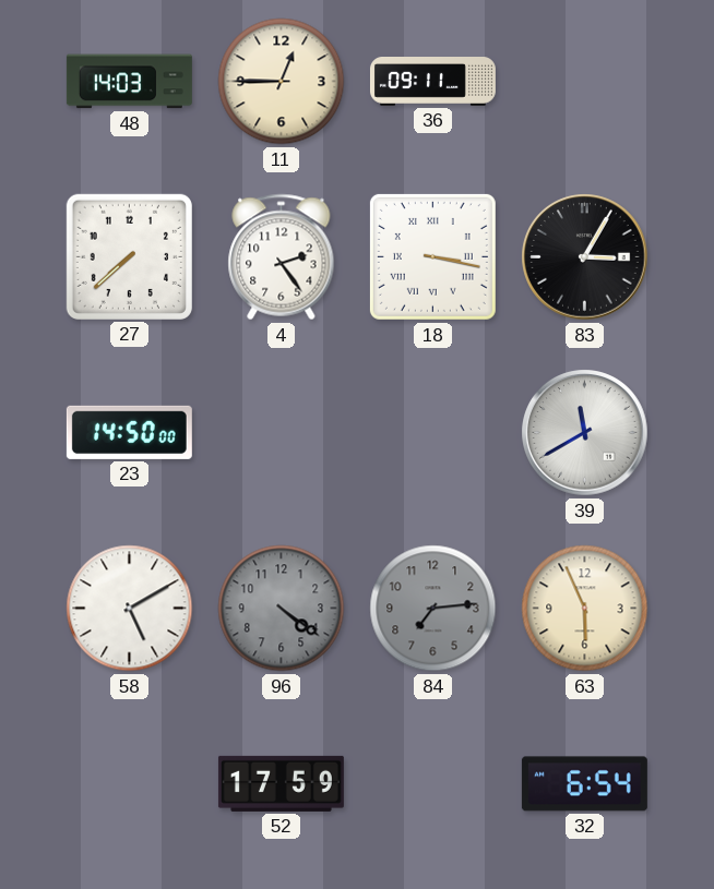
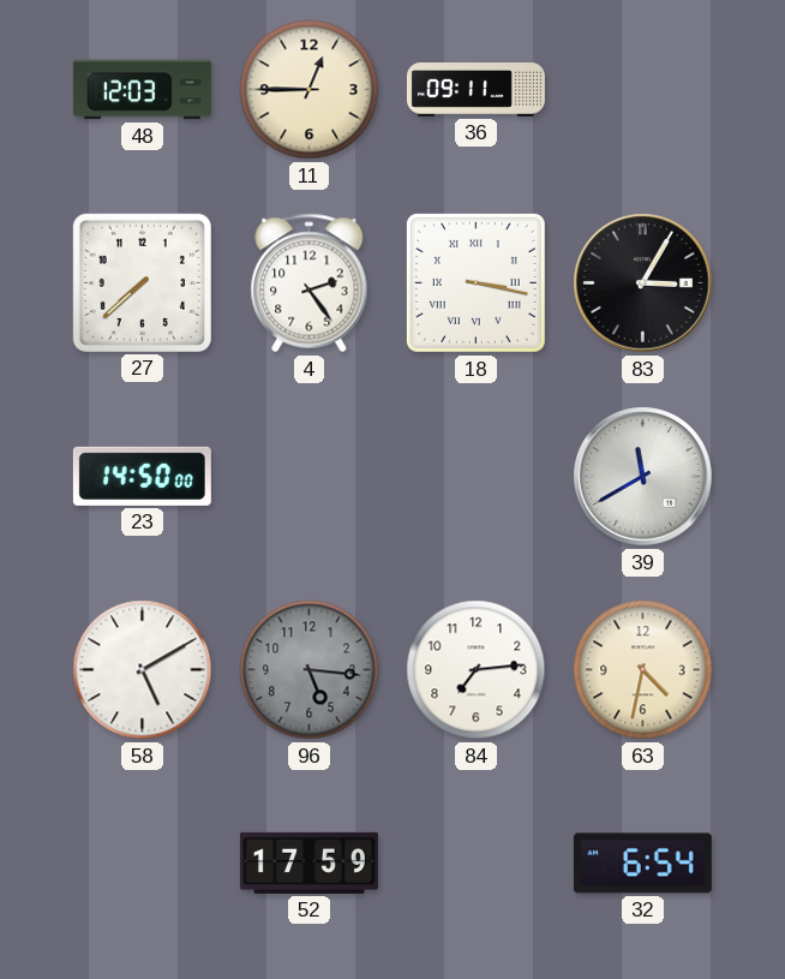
48: 14:03 -> 12:03 (142, 90)
96: 4:21 -> 5:16 (310, 670)
84 dial: grey -> white (477, 670)
63: 5:56 -> 4:32 (643, 670)
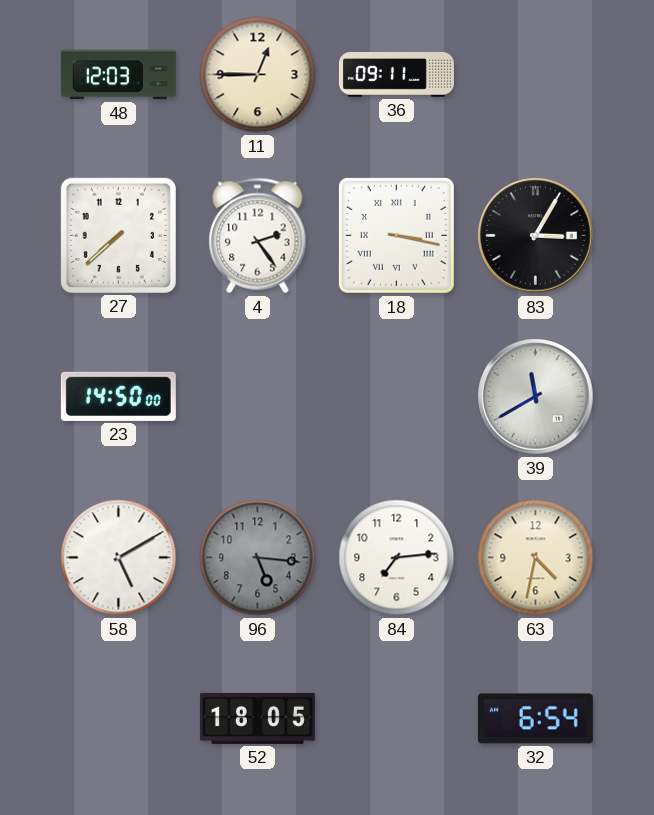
52: 17:59 -> 18:05 (257, 718)
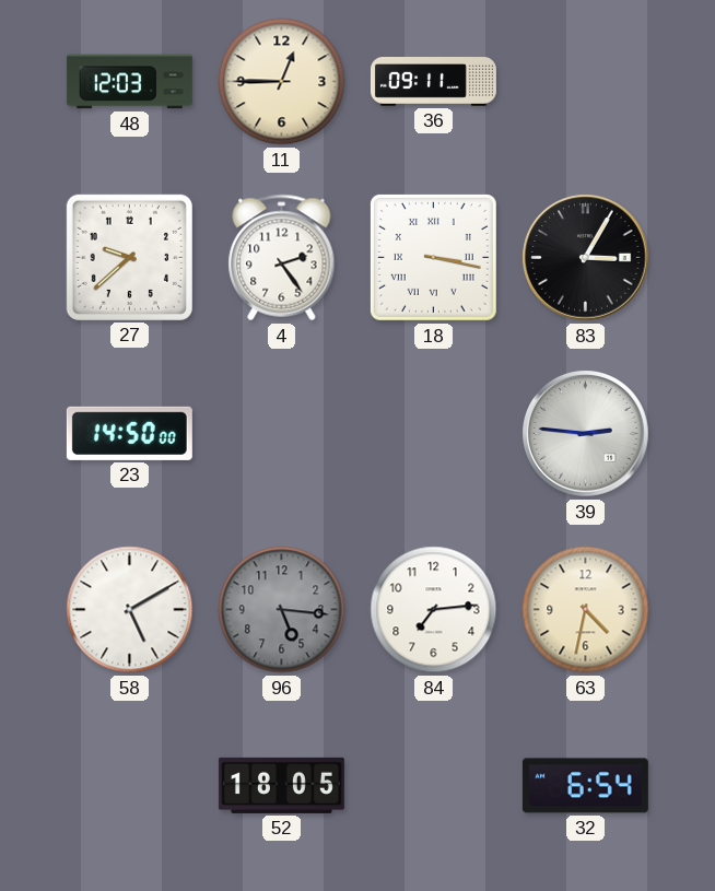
27: 7:38 -> 9:38 (129, 257)
39: 11:40 -> 2:46 (586, 434)
